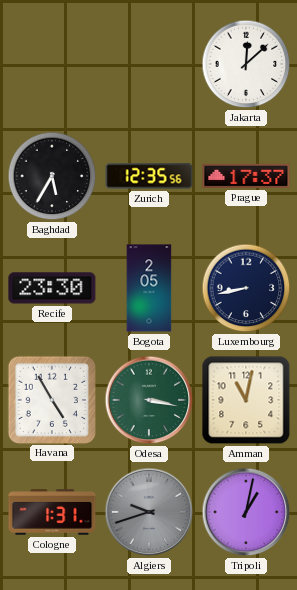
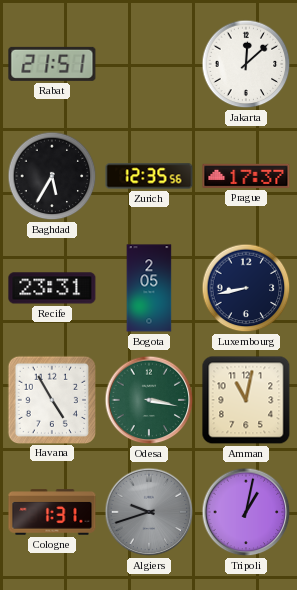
Rabat: none -> 21:51 (52, 64)
Recife: 23:30 -> 23:31 (52, 288)
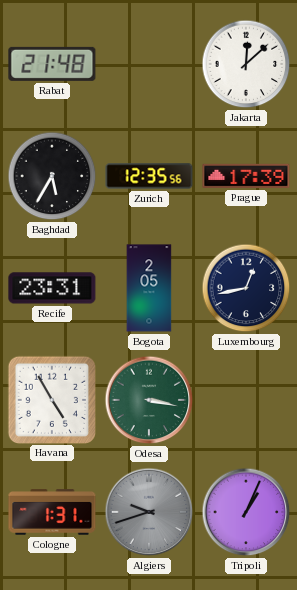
Rabat: 21:51 -> 21:48 (52, 64)
Prague: 17:37 -> 17:39 (246, 176)
Luxembourg: 8:43 -> 12:43 (246, 288)
Amman: 11:02 -> none (246, 400)
Tripoli: 1:02 -> 1:04 (246, 512)
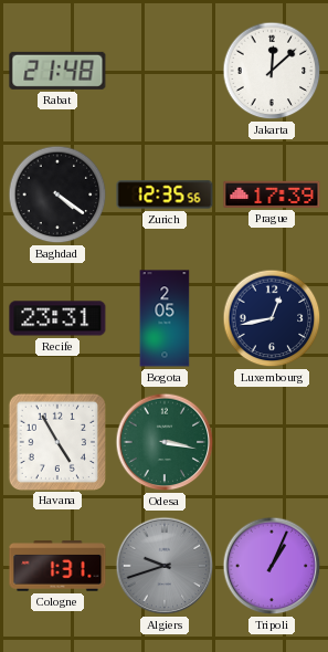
Baghdad: 5:35 -> 4:21 (57, 194)
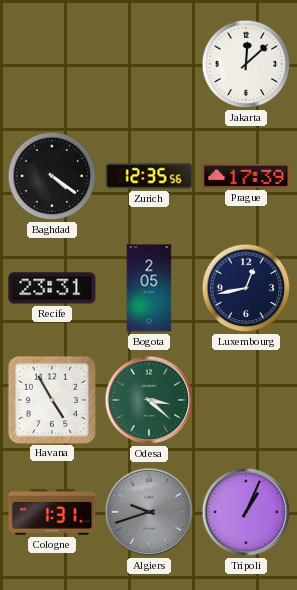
Rabat: 21:48 -> none (57, 71)
Odesa: 3:17 -> 3:22 (149, 400)
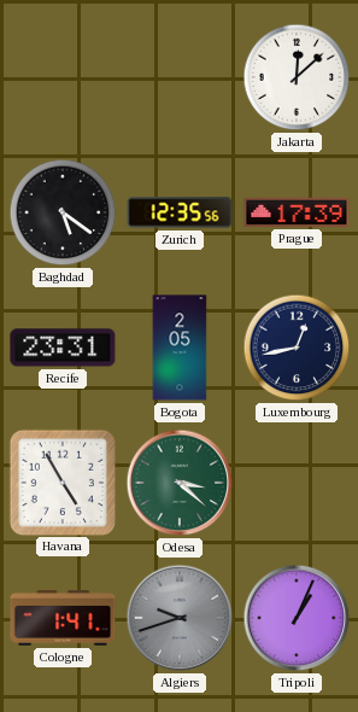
Baghdad: 4:21 -> 5:21 (63, 212)
Cologne: 1:31 -> 1:41 (63, 618)
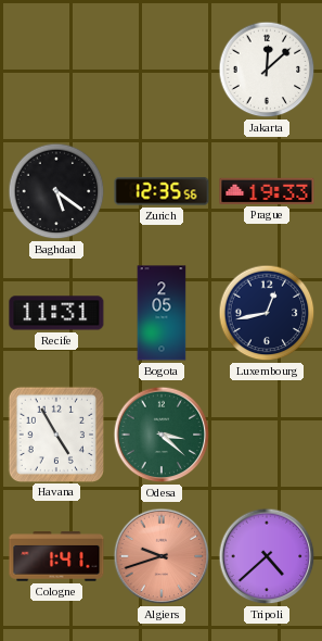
Prague: 17:39 -> 19:33 (267, 191)
Recife: 23:31 -> 11:31 (56, 313)
Algiers dial: grey -> salmon (162, 556)
Tripoli: 1:04 -> 4:38 (267, 556)
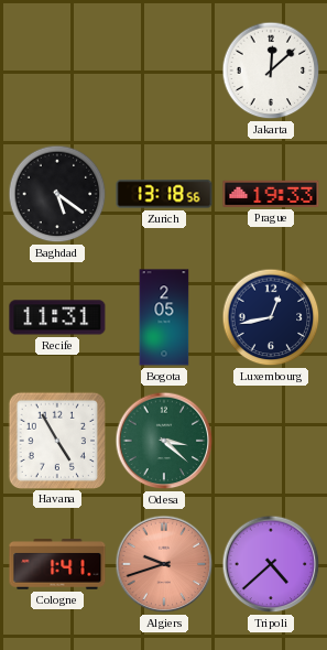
Zurich: 12:35 -> 13:18 (164, 194)
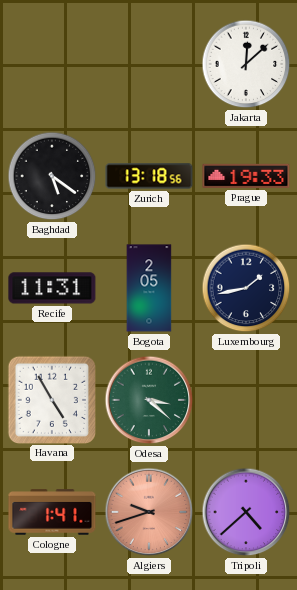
Luxembourg: 12:43 -> 1:43 (246, 288)
